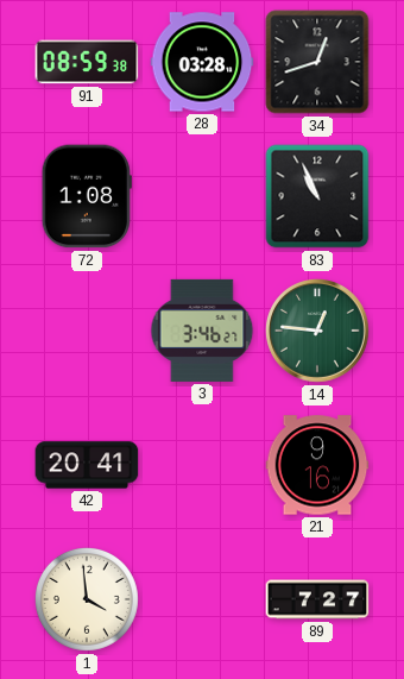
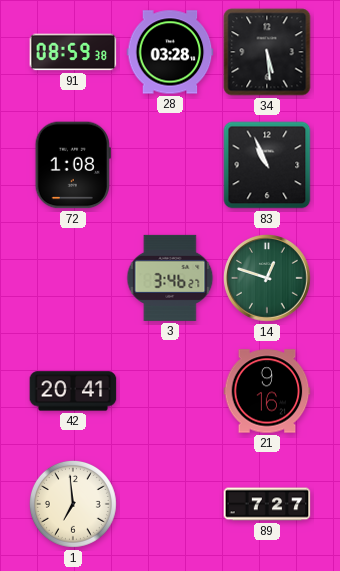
34: 12:42 -> 5:29 (267, 52)
14: 12:46 -> 12:48 (268, 279)
1: 3:59 -> 6:59 (73, 504)
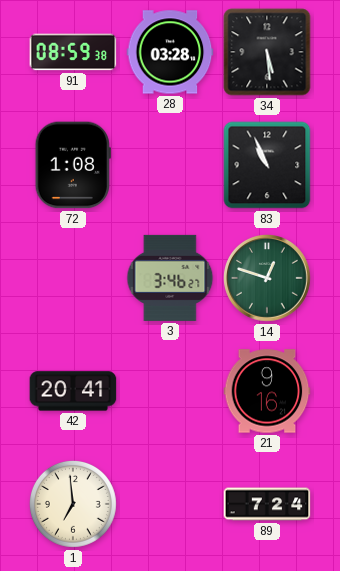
89: 7:27 -> 7:24 (267, 504)
